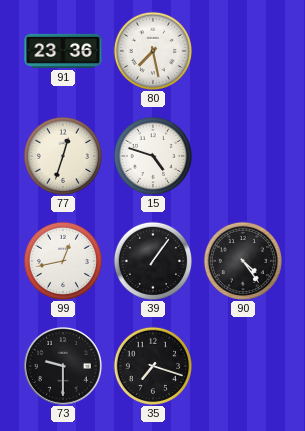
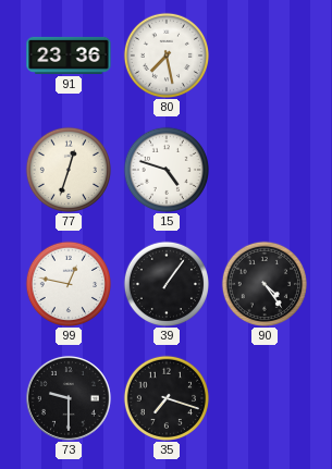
99: 12:43 -> 12:47 (67, 283)
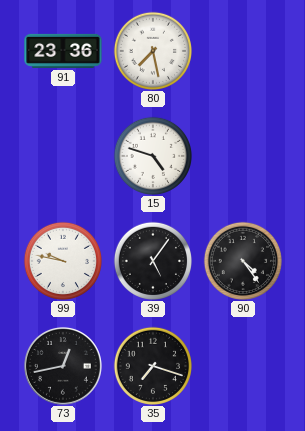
77: 12:33 -> none (67, 169)
99: 12:47 -> 9:47 (62, 260)
39: 1:06 -> 5:06 (152, 260)
73: 9:30 -> 12:43 (63, 366)
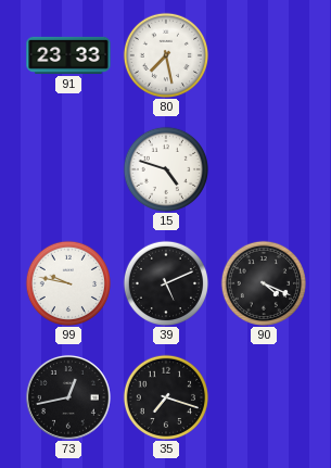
91: 23:36 -> 23:33 (68, 55)
39: 5:06 -> 5:11 (165, 282)
90: 4:24 -> 4:19 (263, 282)
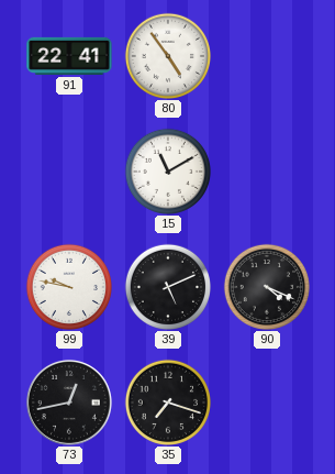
91: 23:33 -> 22:41 (69, 56)
80: 7:28 -> 4:54 (167, 55)
15: 4:48 -> 11:10 (167, 170)
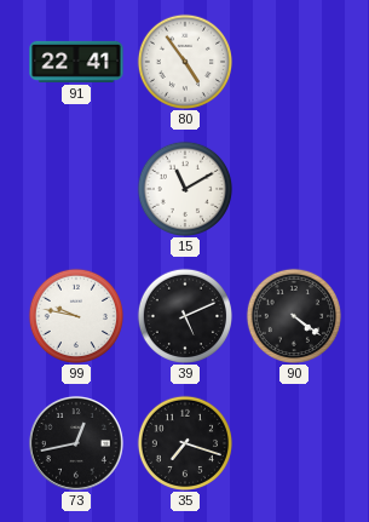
90: 4:19 -> 4:21 (293, 315)
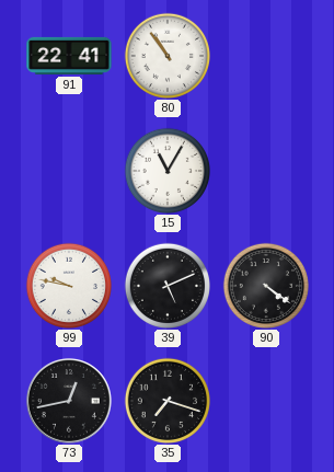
80: 4:54 -> 10:54 (166, 55)
15: 11:10 -> 11:05 (166, 170)
